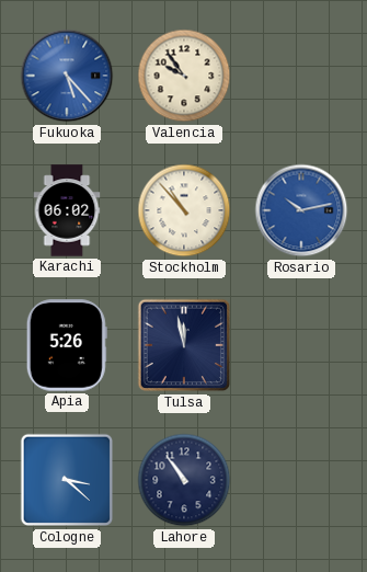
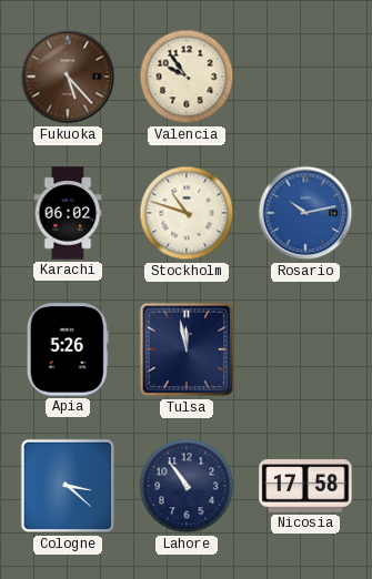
Fukuoka dial: blue -> brown (68, 77)
Stockholm: 10:53 -> 10:48 (187, 213)
Nicosia: none -> 17:58 (305, 486)
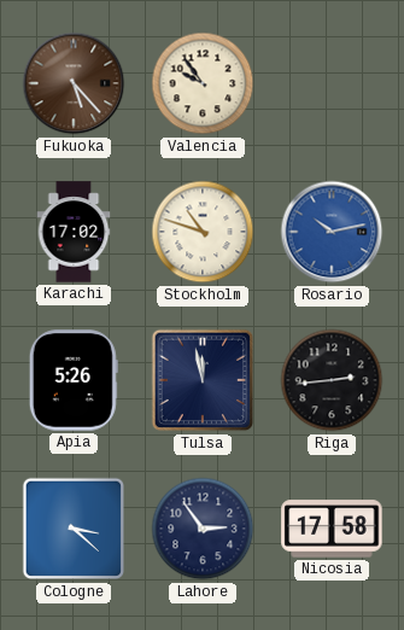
Karachi: 06:02 -> 17:02 (74, 232)
Riga: none -> 2:44 (332, 380)
Lahore: 10:54 -> 2:54 (203, 529)
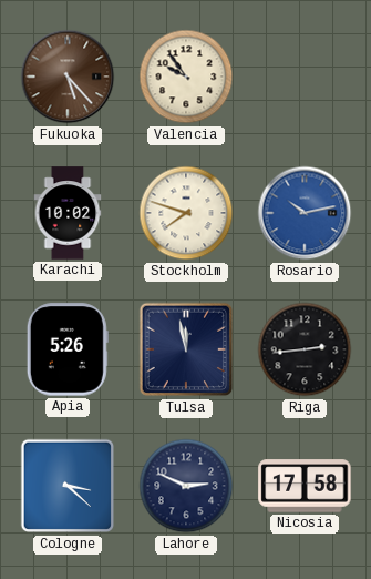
Karachi: 17:02 -> 10:02 (68, 213)
Stockholm: 10:48 -> 7:48 (186, 213)
Lahore: 2:54 -> 2:49 (186, 486)
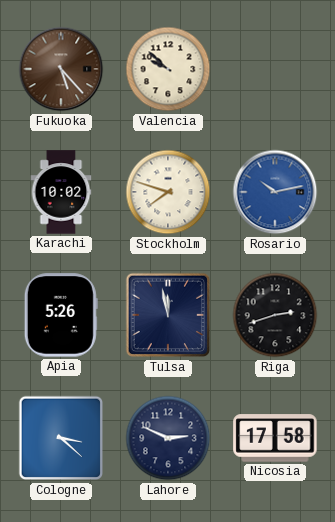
Valencia: 9:54 -> 9:52 (168, 69)
Riga: 2:44 -> 2:42 (275, 315)
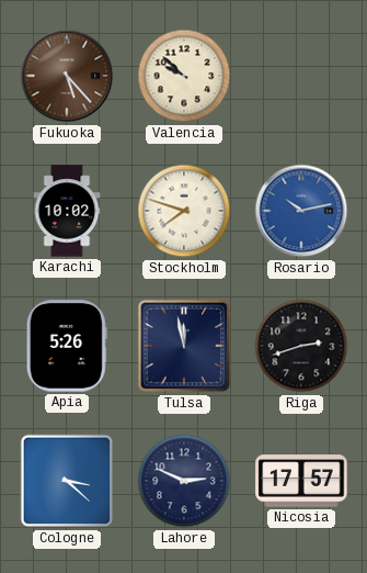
Nicosia: 17:58 -> 17:57 (301, 481)
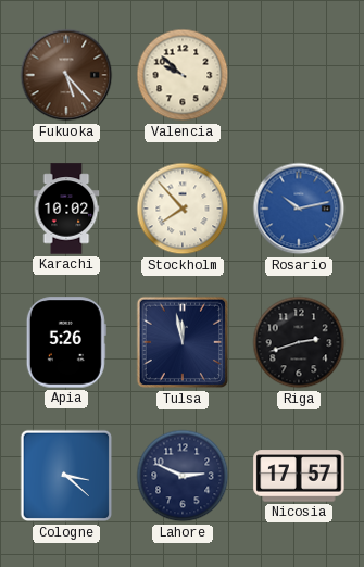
Stockholm: 7:48 -> 7:53 (183, 209)
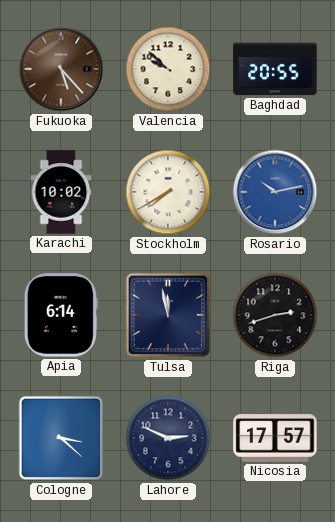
Baghdad: none -> 20:55 (275, 69)
Stockholm: 7:53 -> 7:40 (168, 192)
Apia: 5:26 -> 6:14 (61, 315)
